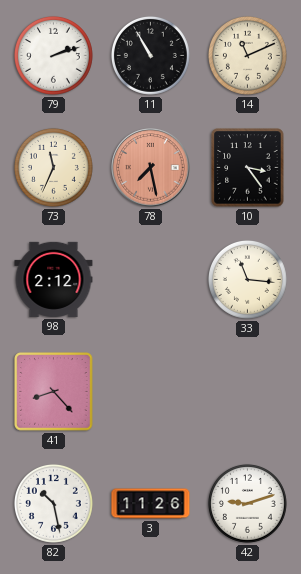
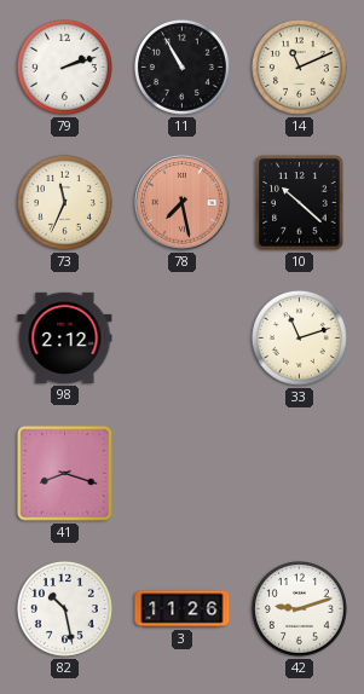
10: 3:24 -> 10:22 (300, 203)
33: 11:16 -> 11:12 (299, 337)
41: 8:23 -> 8:18 (65, 474)
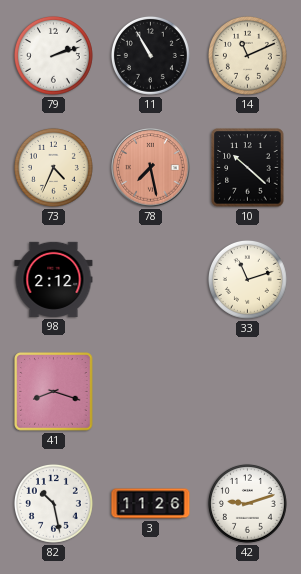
73: 11:34 -> 4:34 (53, 167)
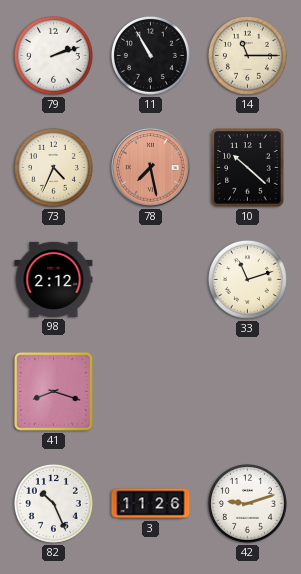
14: 11:11 -> 11:15 (247, 55)
82: 10:28 -> 10:26 (53, 503)
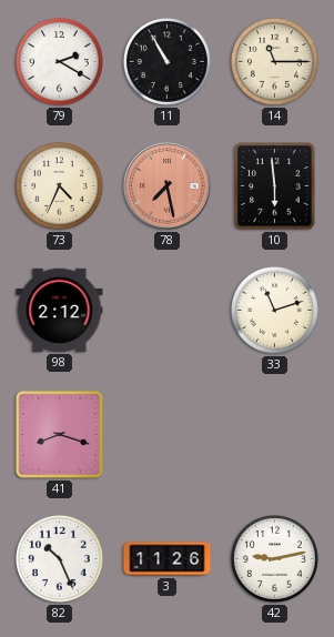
79: 2:12 -> 2:20 (59, 61)
10: 10:22 -> 5:59 (275, 186)
42: 9:12 -> 9:13 (274, 558)
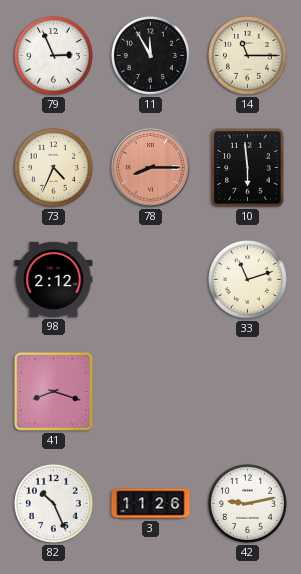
79: 2:20 -> 2:56 (53, 55)
11: 10:55 -> 11:55 (150, 55)
78: 7:28 -> 8:15 (151, 168)
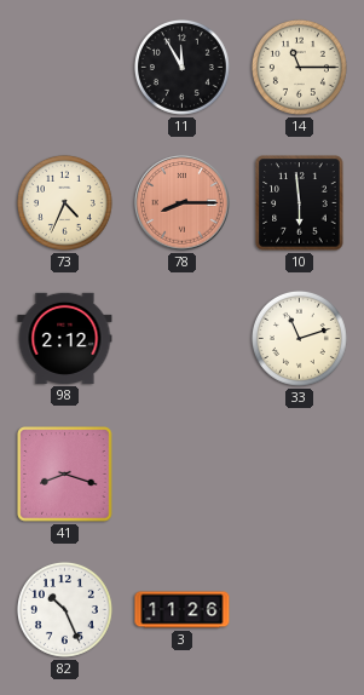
79: 2:56 -> none (53, 55)
42: 9:13 -> none (247, 503)
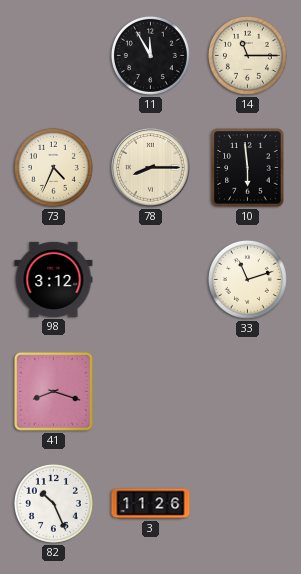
78 dial: salmon -> cream (151, 168)
98: 2:12 -> 3:12 (54, 279)
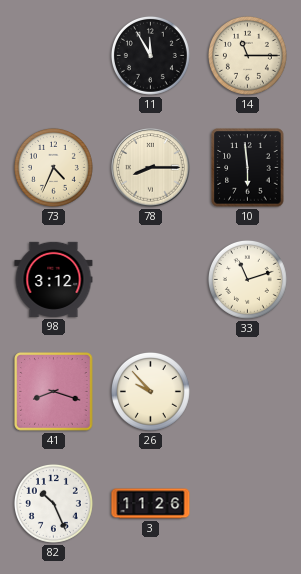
26: none -> 9:53 (150, 391)
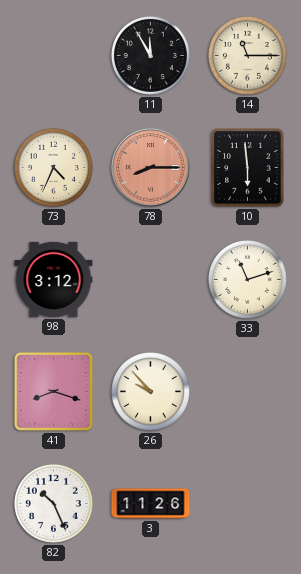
78 dial: cream -> salmon (151, 168)
